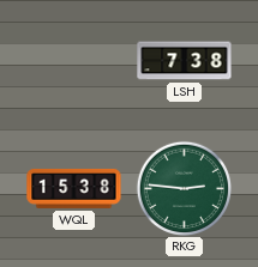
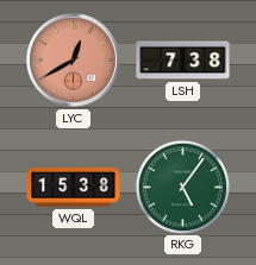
LYC: none -> 12:40 (73, 59)
RKG: 2:46 -> 5:06 (182, 187)
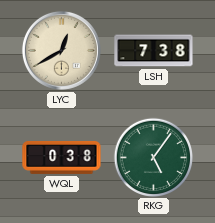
LYC dial: salmon -> cream (61, 50)
WQL: 15:38 -> 0:38 (62, 157)
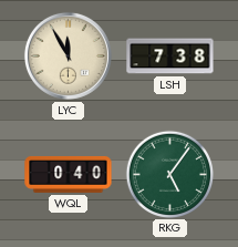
LYC: 12:40 -> 11:55 (68, 55)
WQL: 0:38 -> 0:40 (69, 174)
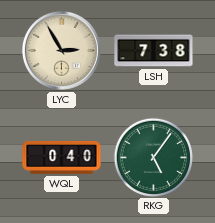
LYC: 11:55 -> 2:55 (61, 50)
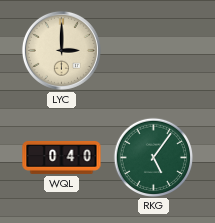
LYC: 2:55 -> 3:00 (61, 50)
LSH: 7:38 -> none (154, 51)
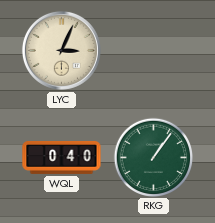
LYC: 3:00 -> 3:04 (61, 50)
RKG: 5:06 -> 1:06 (153, 157)
